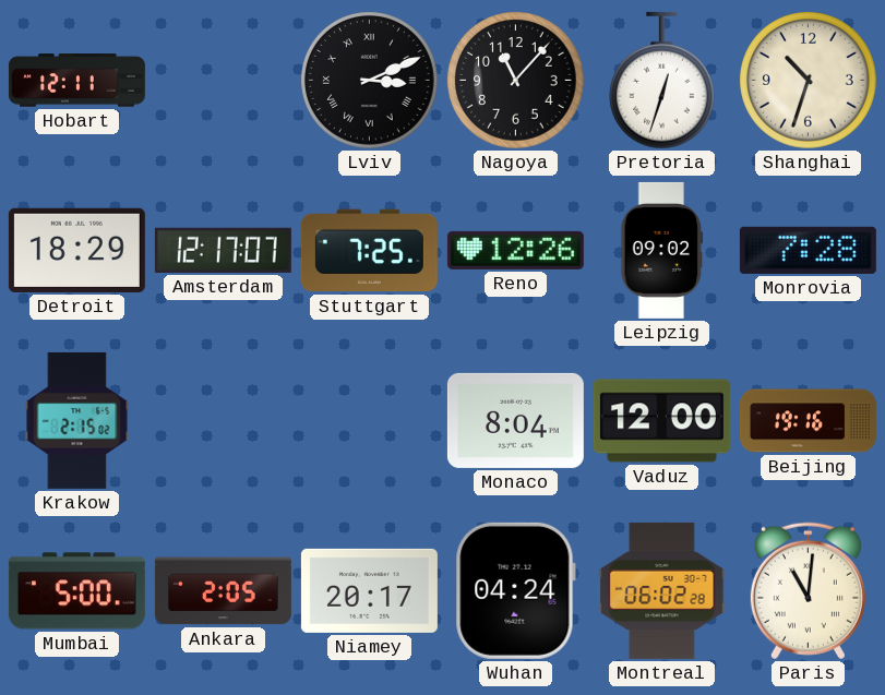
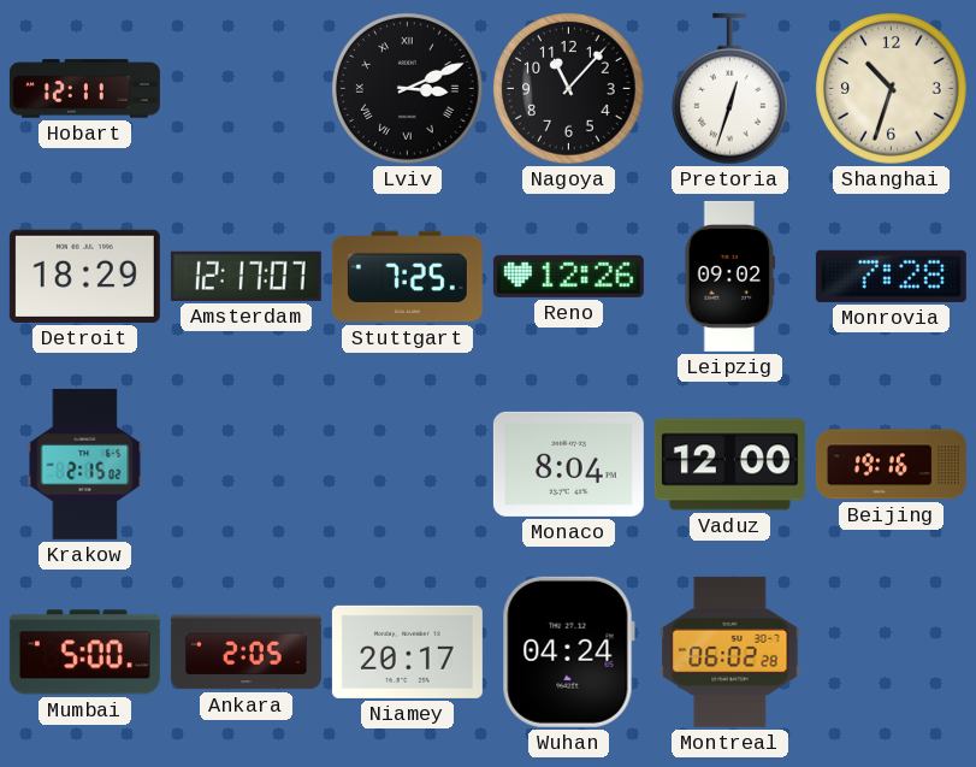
Paris: 11:01 -> none (808, 591)
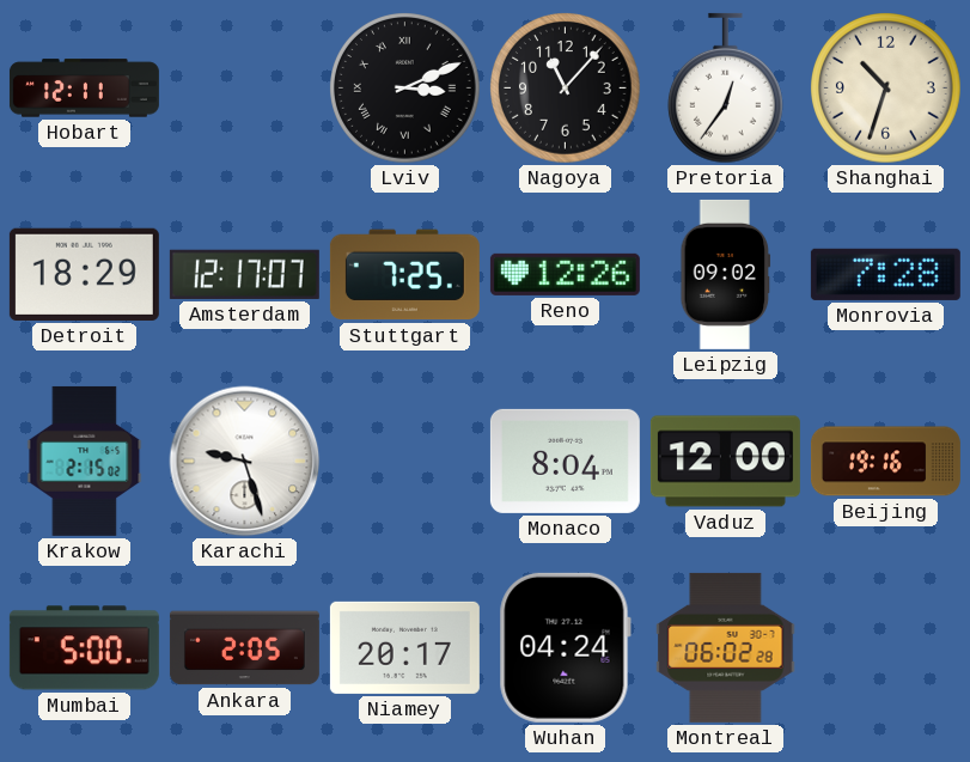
Pretoria: 12:33 -> 12:36 (726, 89)
Karachi: none -> 9:27 (245, 462)
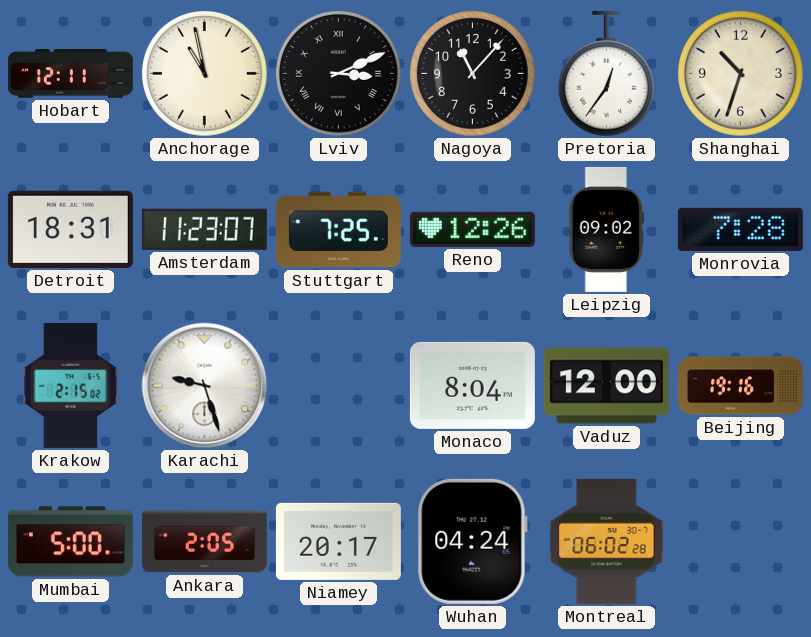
Anchorage: none -> 10:58 (205, 74)
Detroit: 18:29 -> 18:31 (70, 229)
Amsterdam: 12:17 -> 11:23 (204, 229)
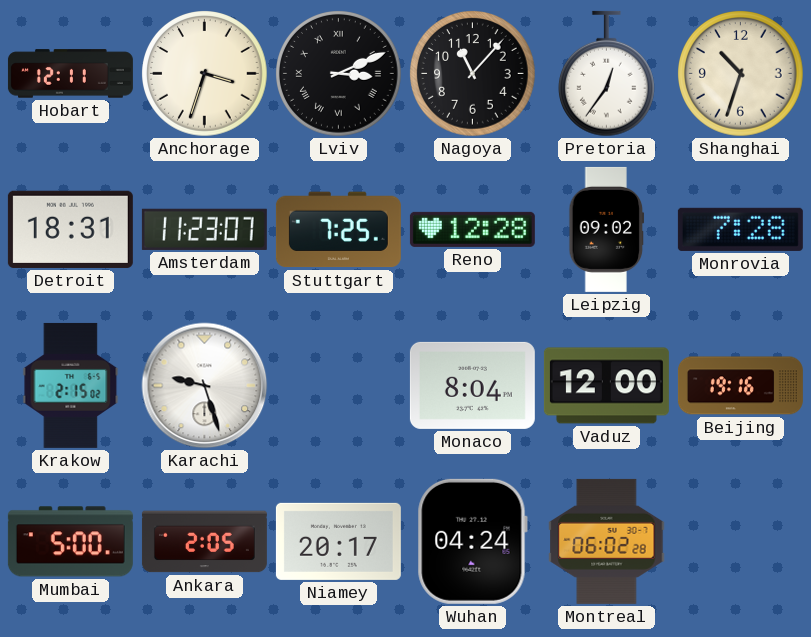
Anchorage: 10:58 -> 3:33 (205, 74)
Reno: 12:26 -> 12:28 (472, 229)
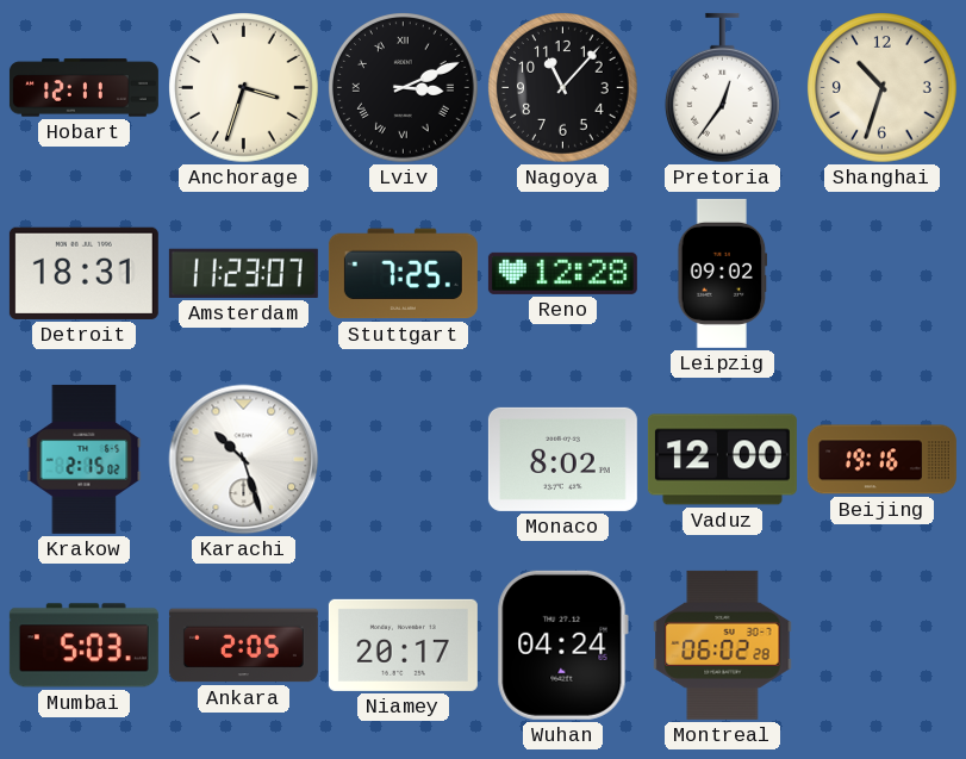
Monrovia: 7:28 -> none (740, 229)
Karachi: 9:27 -> 10:27 (244, 460)
Monaco: 8:04 -> 8:02 (562, 459)
Mumbai: 5:00 -> 5:03 (83, 646)
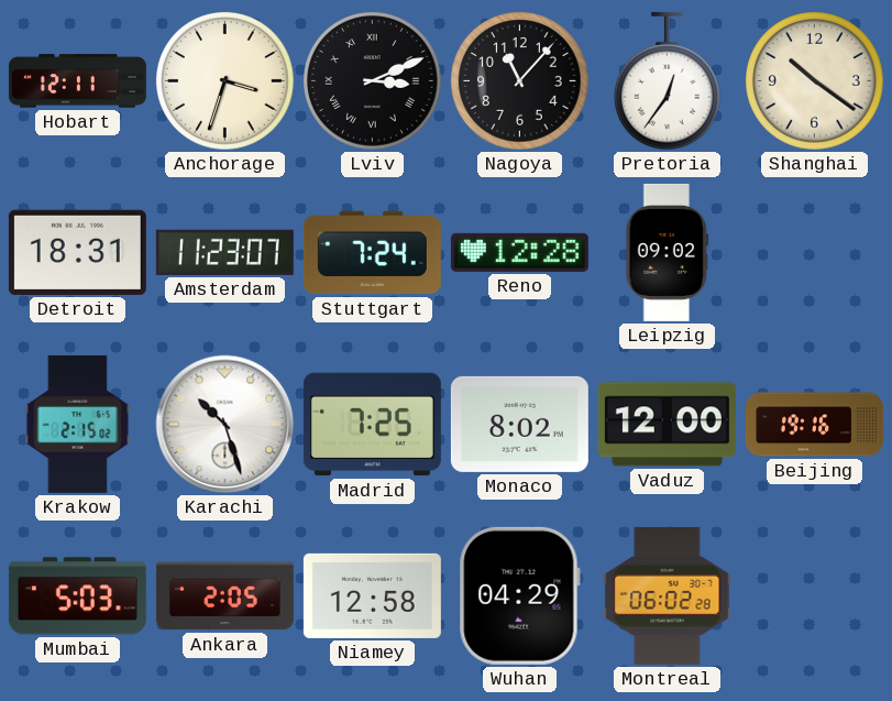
Shanghai: 10:33 -> 10:21 (815, 81)
Stuttgart: 7:25 -> 7:24 (372, 253)
Madrid: none -> 7:25 (372, 425)
Niamey: 20:17 -> 12:58 (372, 595)
Wuhan: 04:24 -> 04:29 (519, 595)
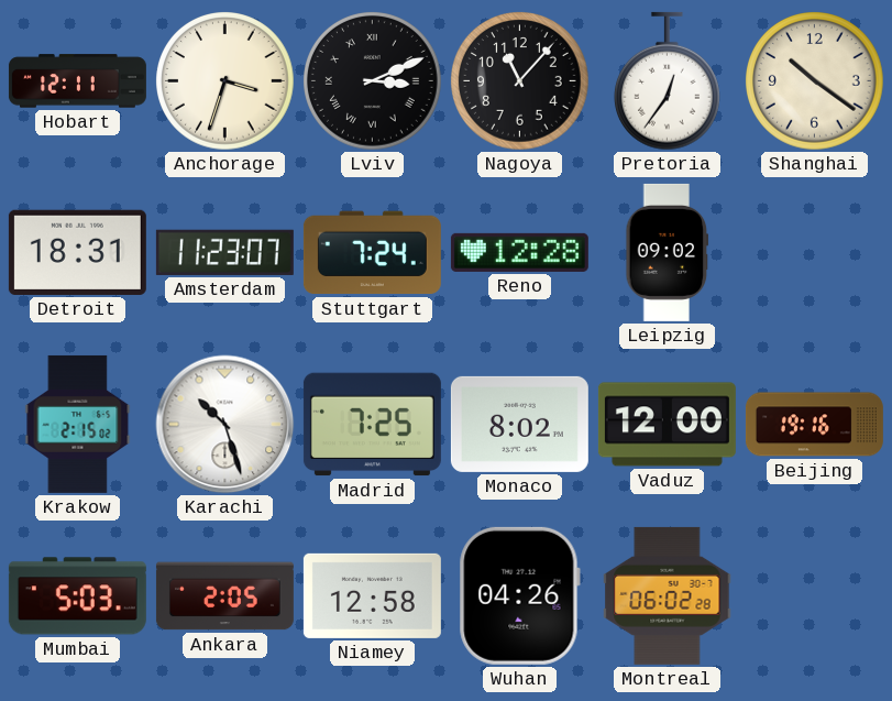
Wuhan: 04:29 -> 04:26 (519, 595)
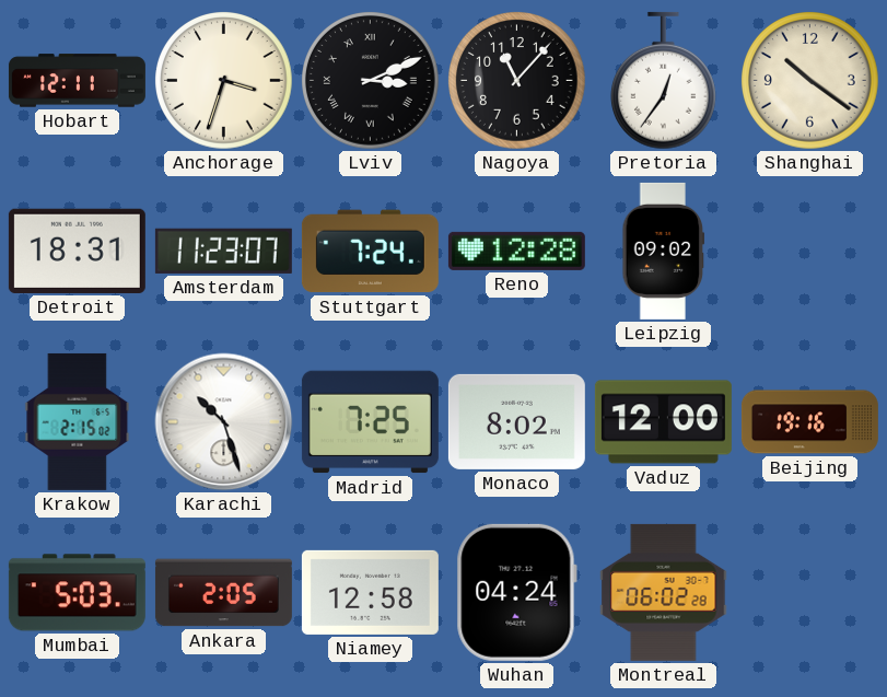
Wuhan: 04:26 -> 04:24 (516, 592)
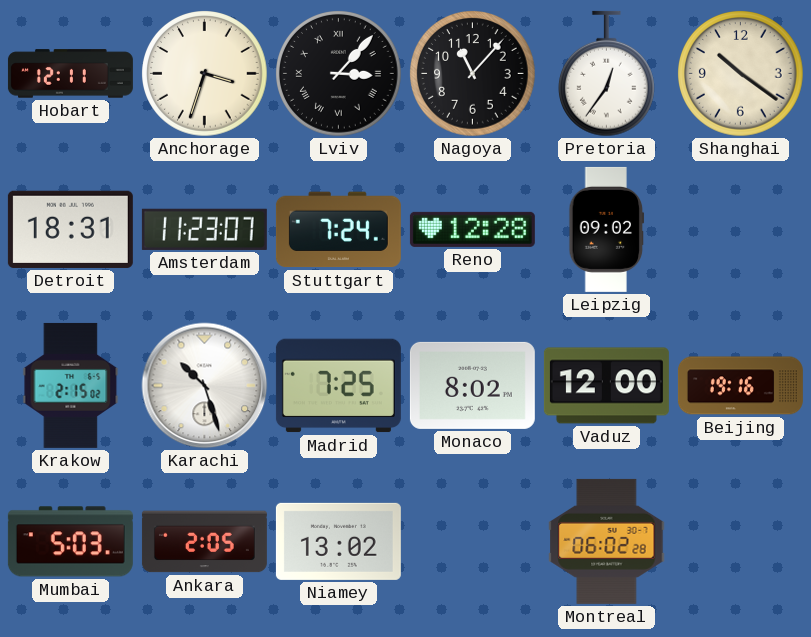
Lviv: 3:11 -> 3:07 (339, 74)
Niamey: 12:58 -> 13:02 (338, 541)
Wuhan: 04:24 -> none (516, 592)
